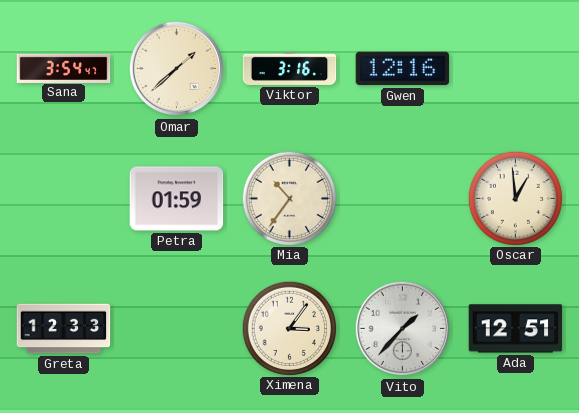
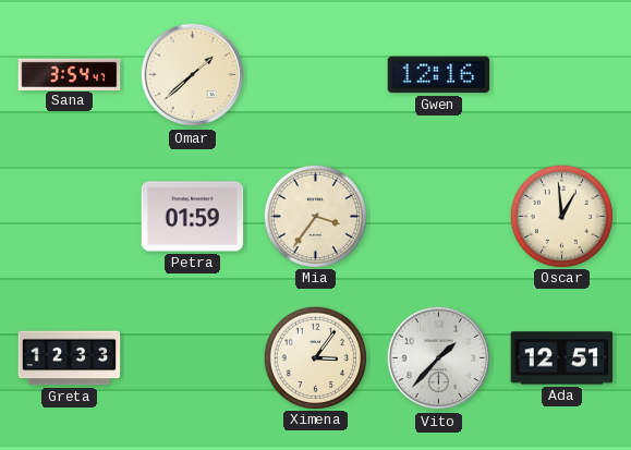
Viktor: 3:16 -> none (290, 68)
Mia: 10:36 -> 3:36 (315, 216)
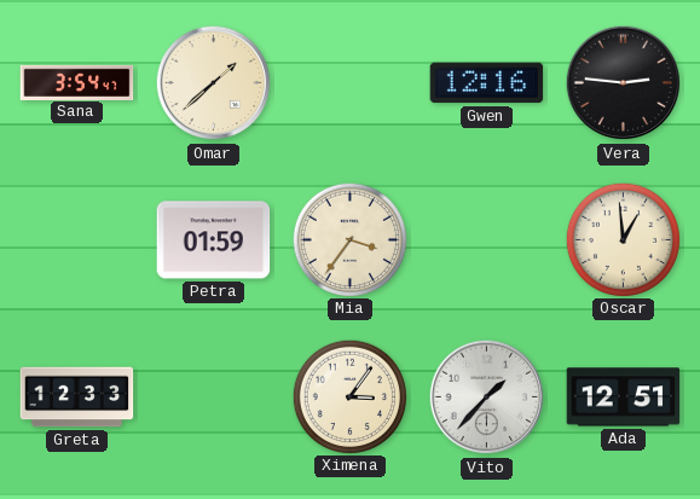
Vera: none -> 2:46 (624, 83)
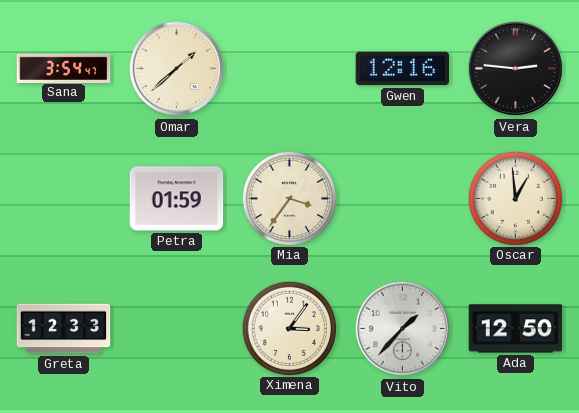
Ada: 12:51 -> 12:50 (516, 329)
